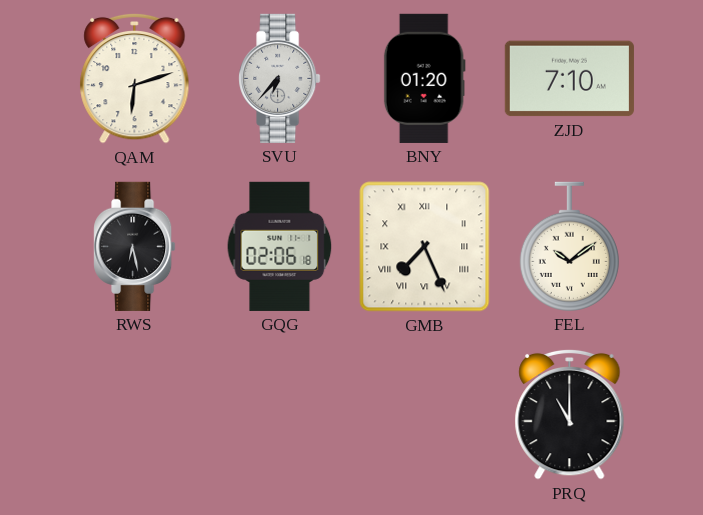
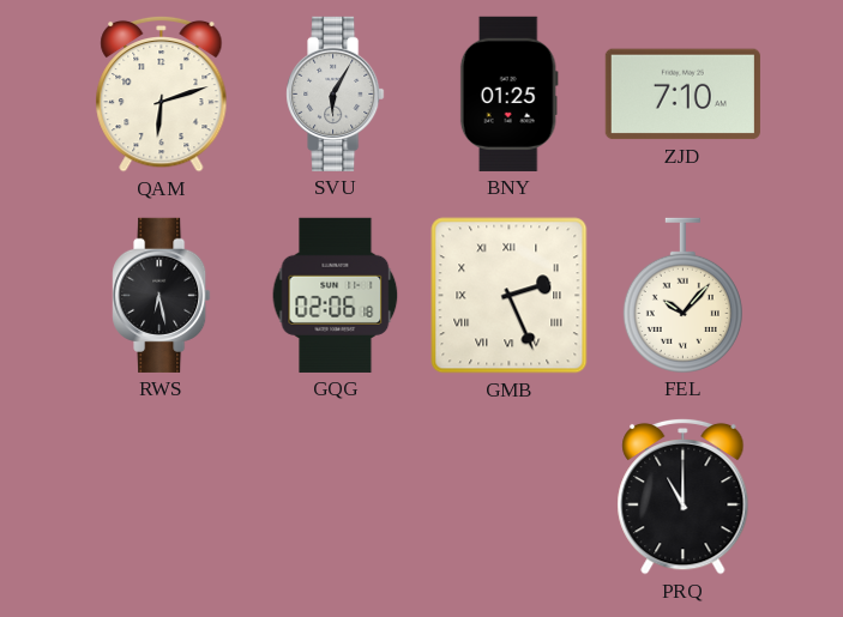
SVU: 6:37 -> 6:05 (336, 93)
BNY: 01:20 -> 01:25 (508, 93)
GMB: 7:26 -> 2:26 (510, 296)
FEL: 10:09 -> 10:07 (682, 295)
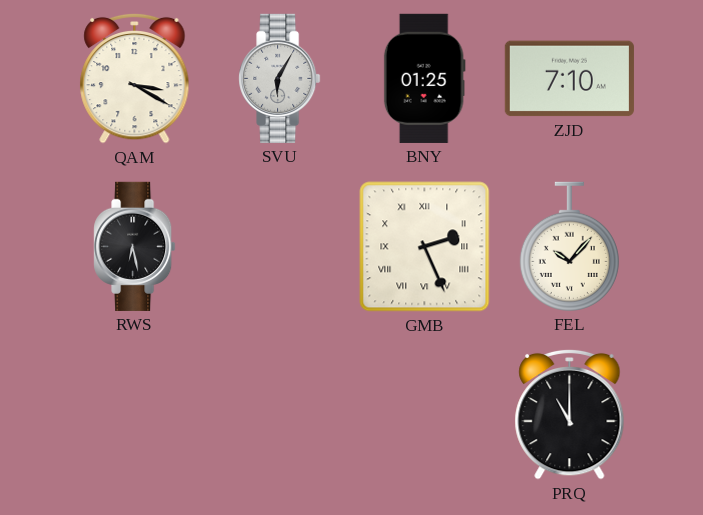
QAM: 6:12 -> 3:20 (135, 78)
GQG: 02:06 -> none (336, 295)
